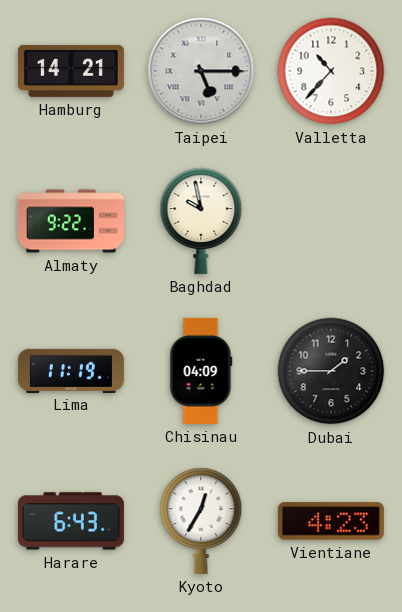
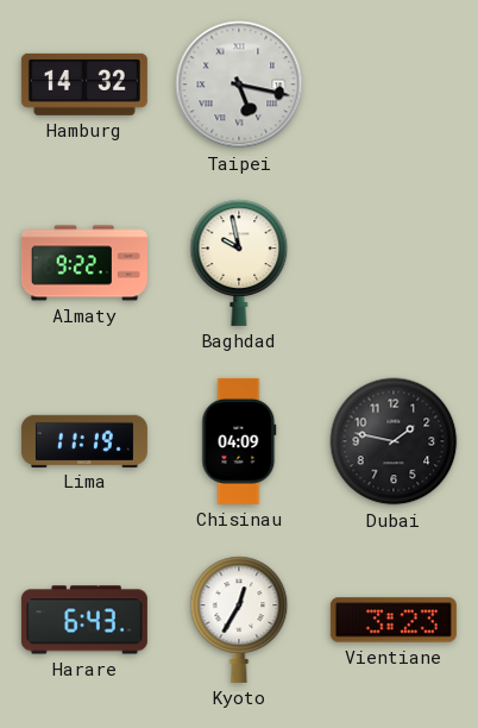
Hamburg: 14:21 -> 14:32 (84, 84)
Taipei: 5:15 -> 5:17 (239, 84)
Valletta: 10:37 -> none (331, 71)
Dubai: 1:45 -> 1:47 (394, 441)
Vientiane: 4:23 -> 3:23 (394, 620)
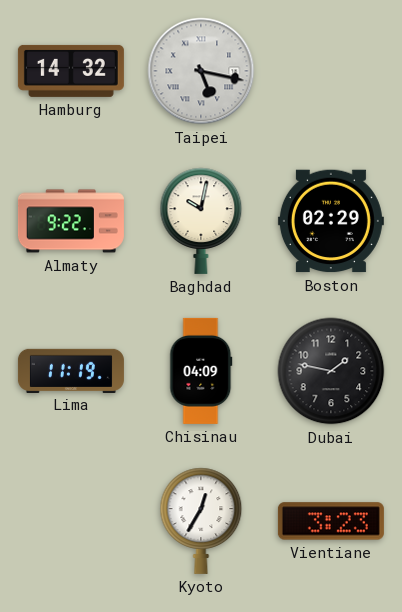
Baghdad: 9:58 -> 10:02 (201, 221)
Boston: none -> 02:29 (331, 221)
Harare: 6:43 -> none (84, 620)
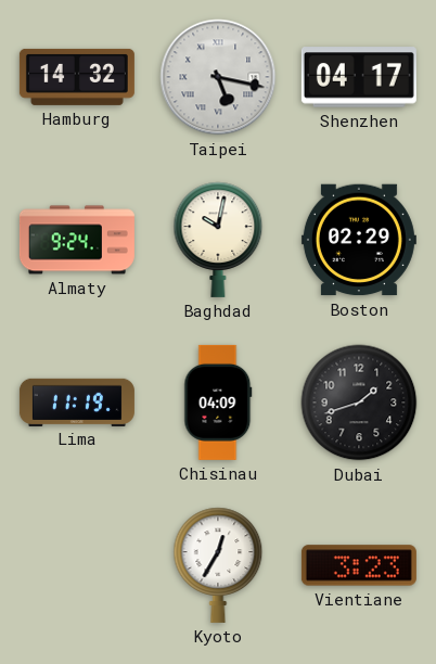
Shenzhen: none -> 04:17 (359, 77)
Almaty: 9:22 -> 9:24 (77, 240)
Dubai: 1:47 -> 1:42 (359, 403)
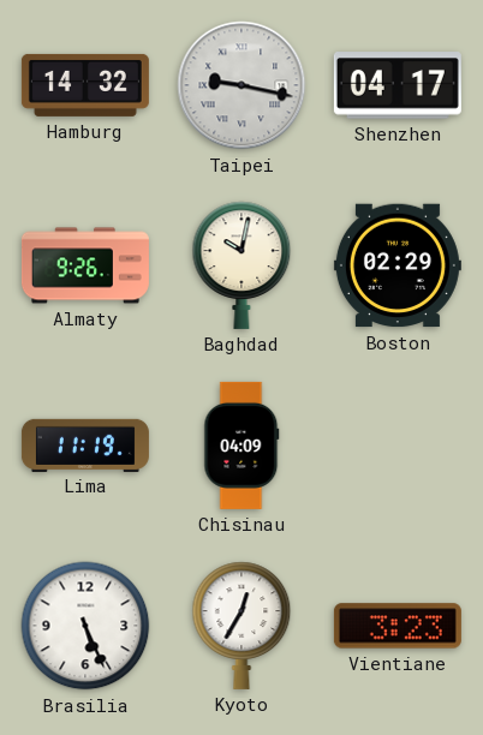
Taipei: 5:17 -> 9:17 (241, 85)
Almaty: 9:24 -> 9:26 (85, 265)
Dubai: 1:42 -> none (359, 403)
Brasilia: none -> 5:26 (85, 626)
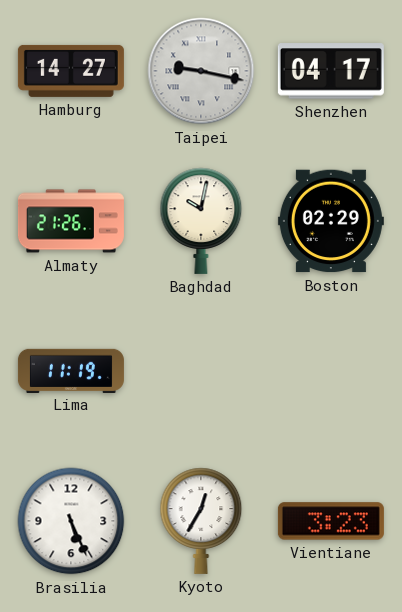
Hamburg: 14:32 -> 14:27 (71, 71)
Almaty: 9:26 -> 21:26 (71, 221)
Chisinau: 04:09 -> none (241, 446)
